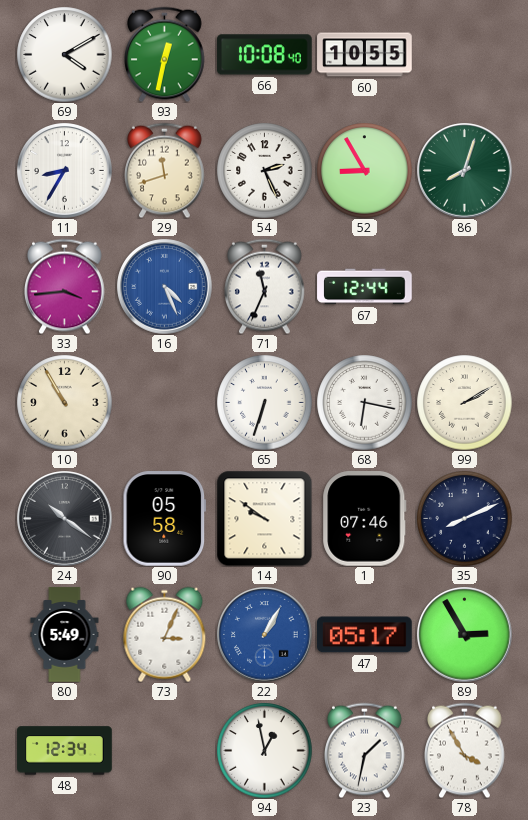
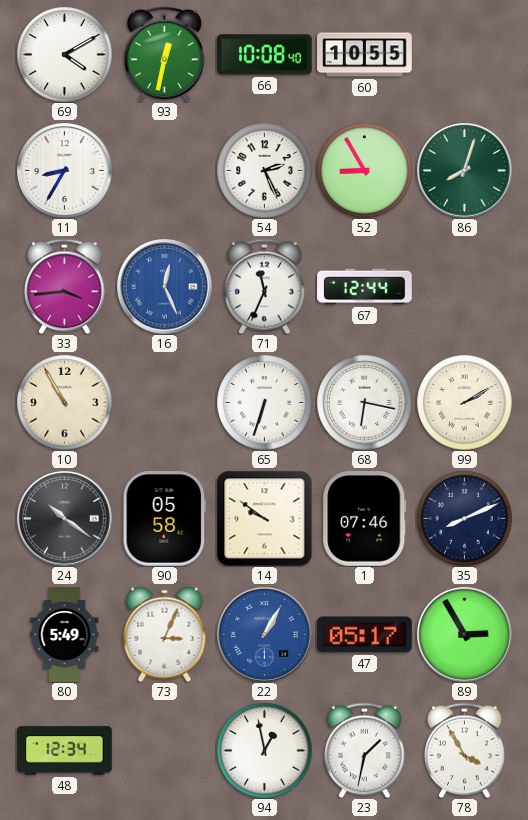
29: 11:42 -> none (165, 170)
16: 4:26 -> 12:26 (165, 287)
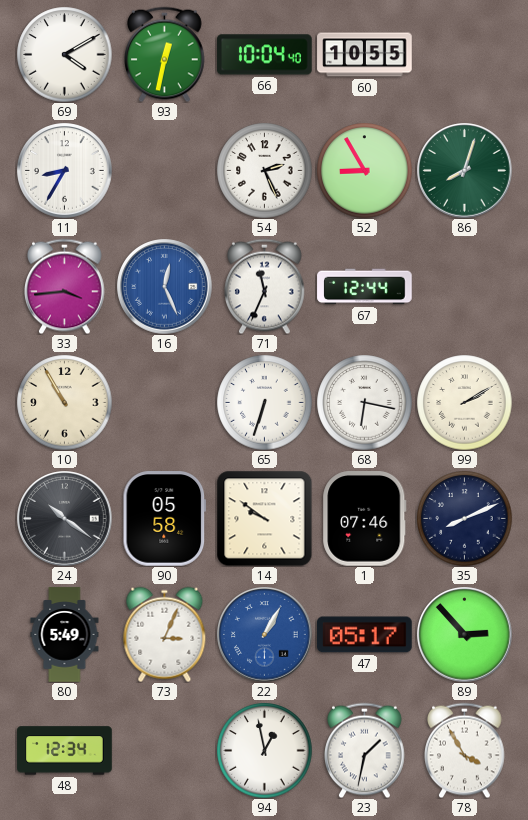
66: 10:08 -> 10:04 (265, 55)
89: 2:55 -> 2:53 (465, 635)
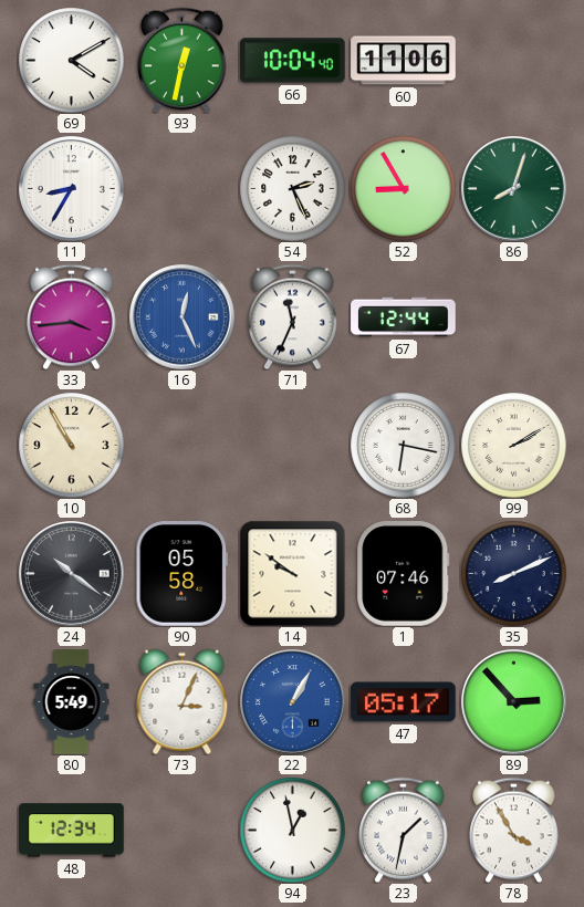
60: 10:55 -> 11:06 (404, 61)
65: 6:33 -> none (264, 402)
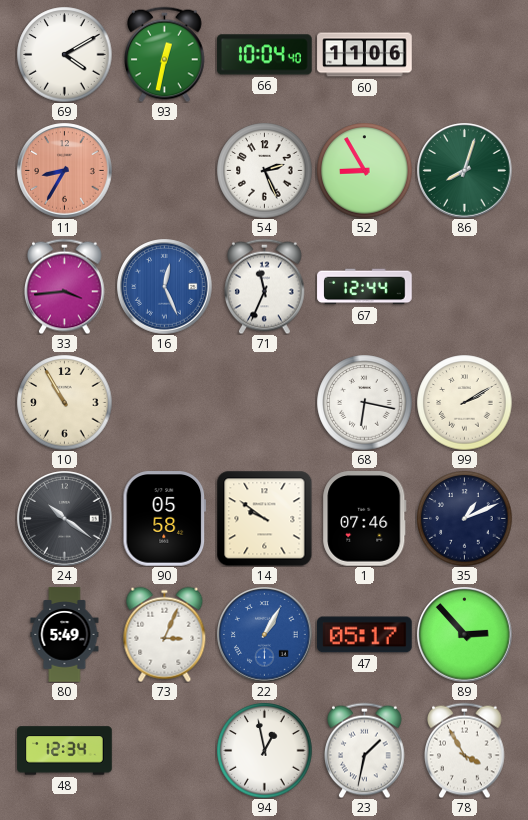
11 dial: white -> salmon (65, 171)
35: 8:11 -> 1:11 (464, 518)
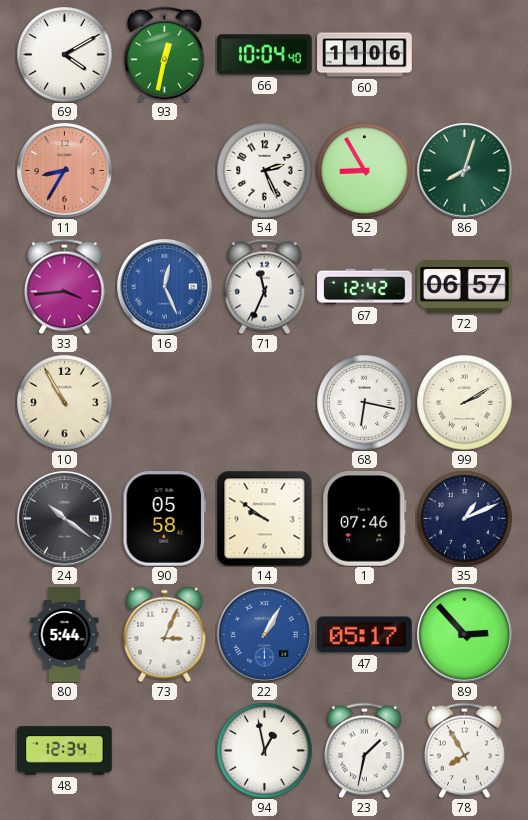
67: 12:44 -> 12:42 (365, 287)
72: none -> 06:57 (465, 287)
80: 5:49 -> 5:44 (65, 635)
78: 3:55 -> 7:55 (465, 750)
